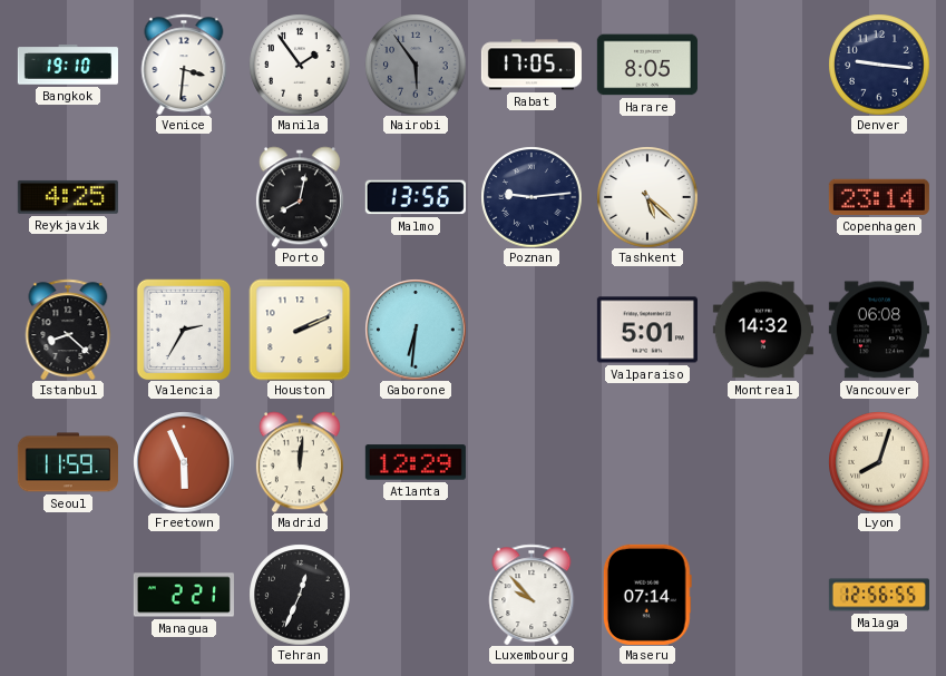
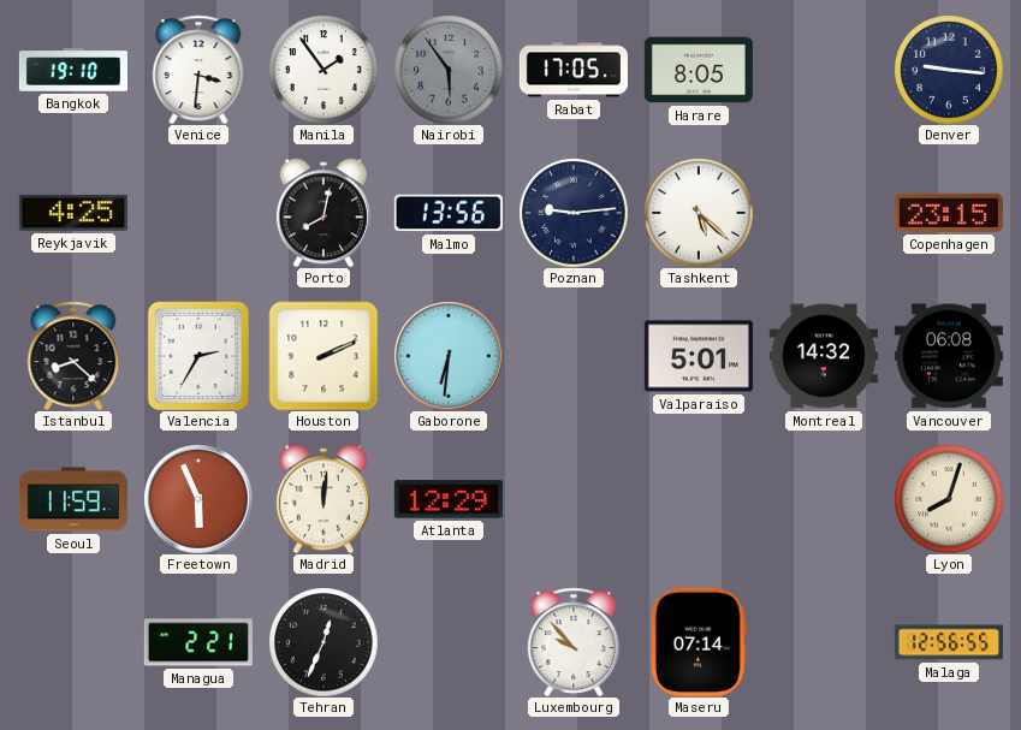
Copenhagen: 23:14 -> 23:15 (949, 213)
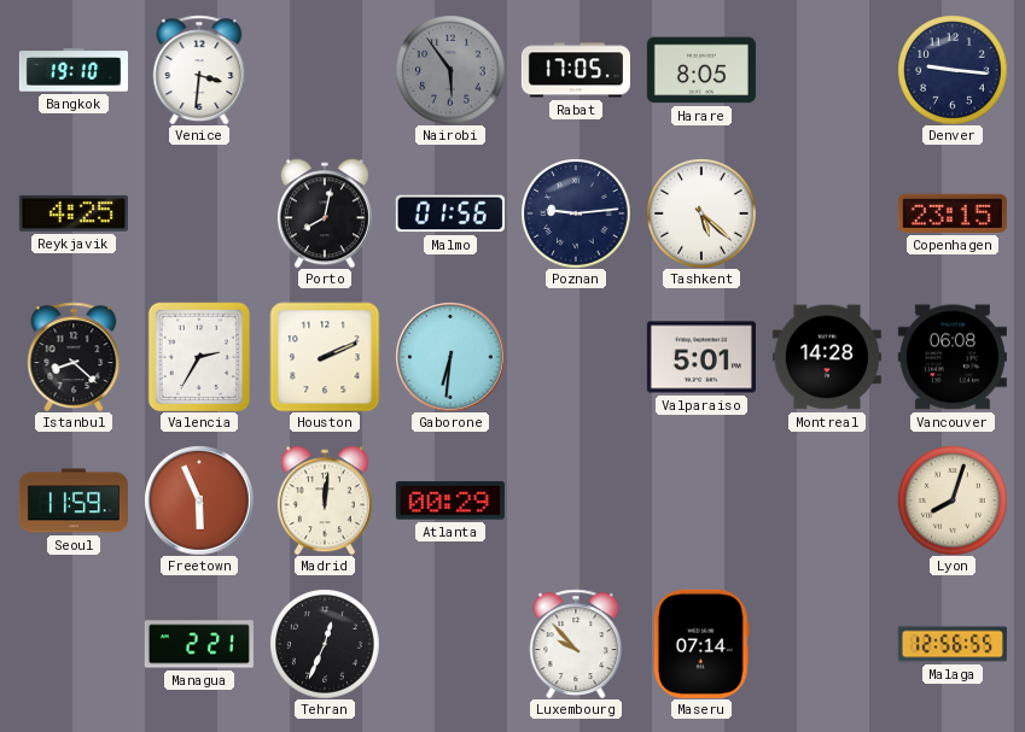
Manila: 1:54 -> none (323, 70)
Malmo: 13:56 -> 01:56 (450, 213)
Montreal: 14:32 -> 14:28 (827, 357)
Atlanta: 12:29 -> 00:29 (450, 500)
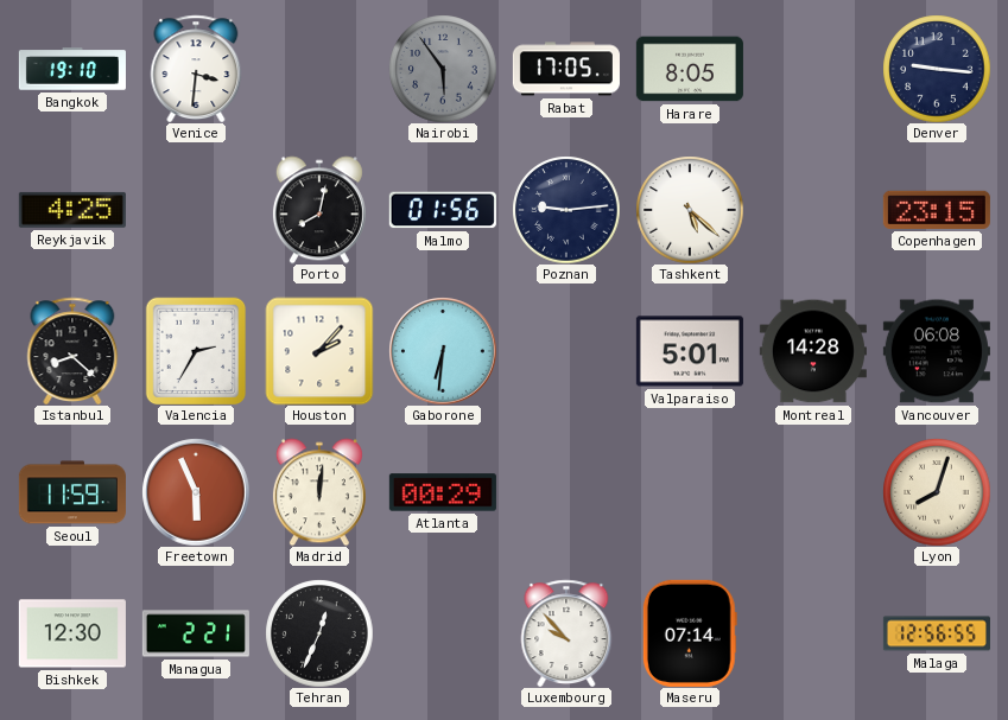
Houston: 2:11 -> 2:07 (319, 351)
Bishkek: none -> 12:30 (72, 633)
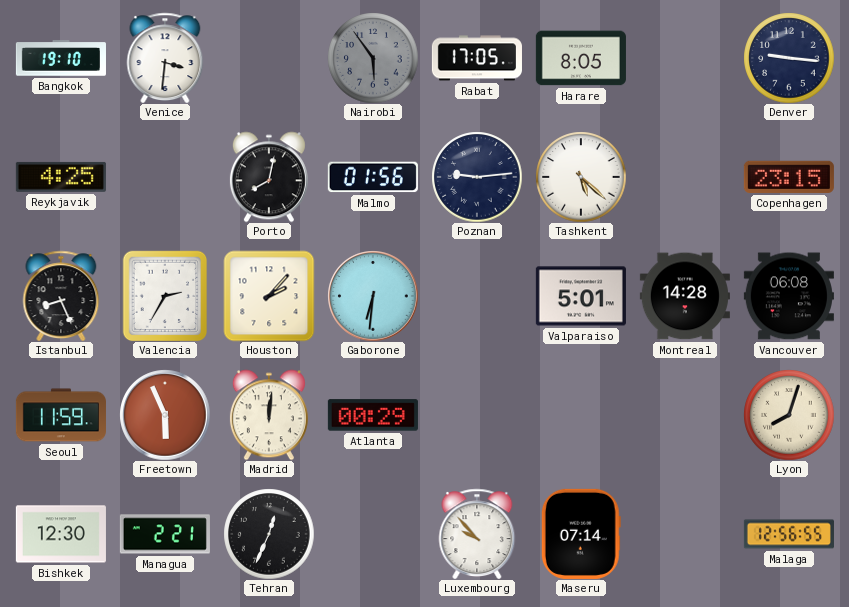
Istanbul: 8:22 -> 8:26 (61, 296)
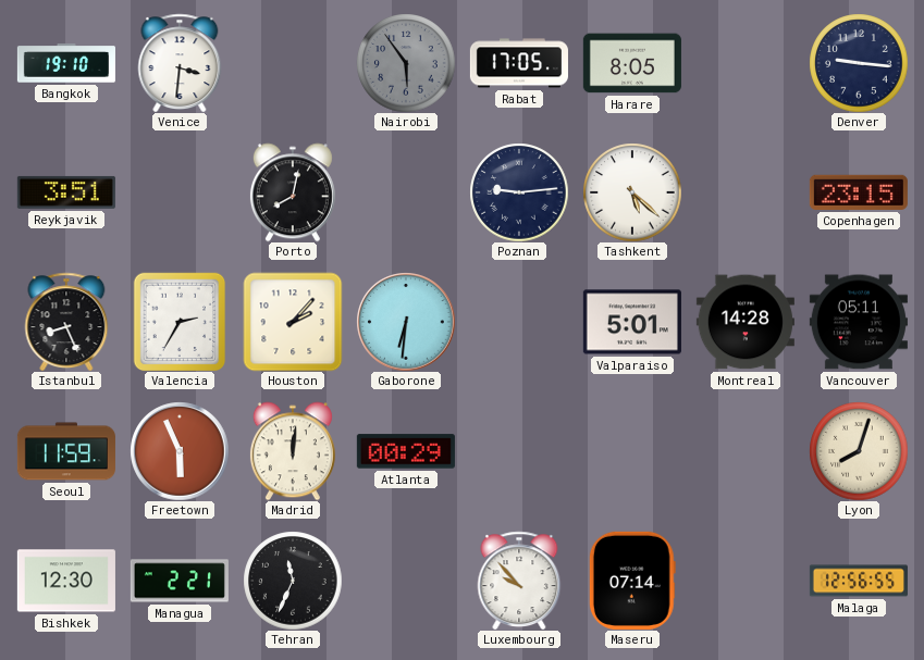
Reykjavik: 4:25 -> 3:51 (66, 192)
Malmo: 01:56 -> none (373, 177)
Vancouver: 06:08 -> 05:11 (859, 322)
Tehran: 12:34 -> 11:34 (293, 581)
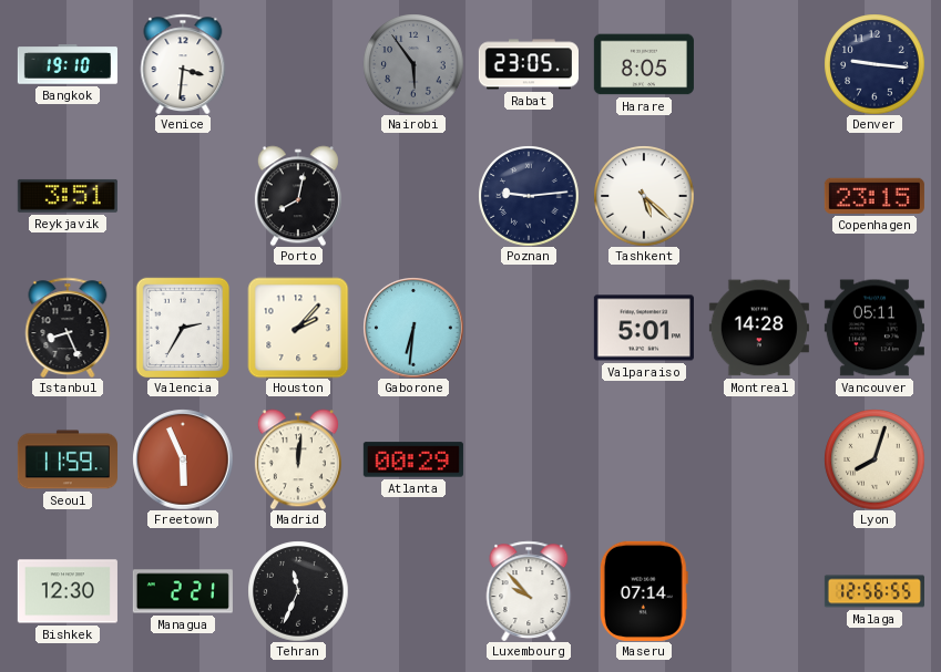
Rabat: 17:05 -> 23:05 (529, 64)
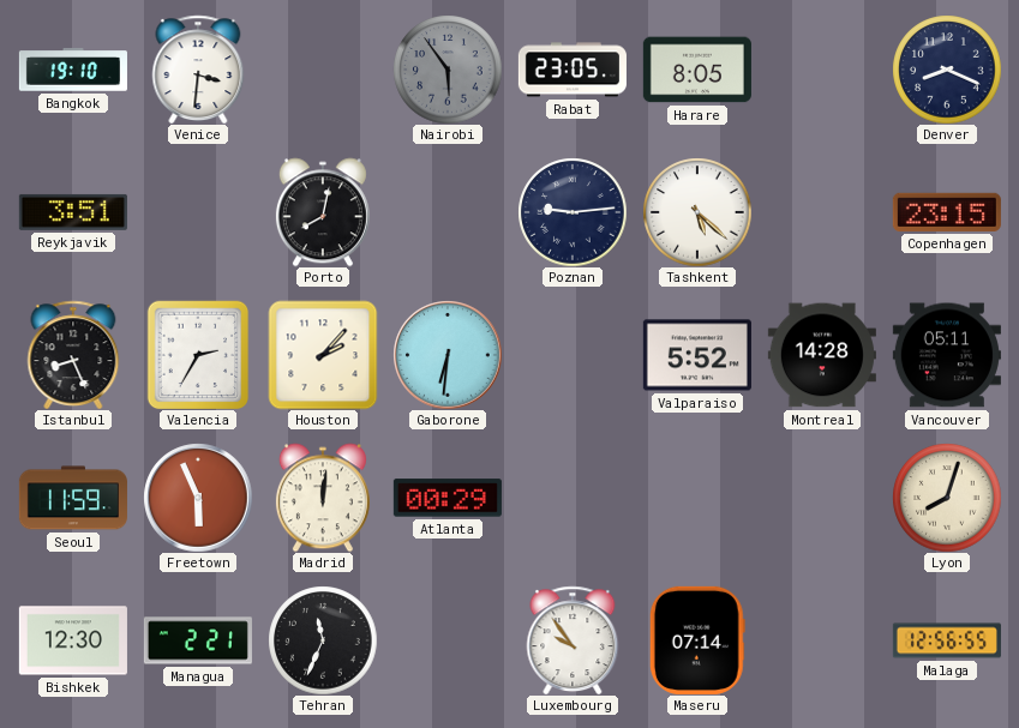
Denver: 9:16 -> 8:19 (947, 70)
Valparaiso: 5:01 -> 5:52 (697, 355)
Luxembourg: 9:53 -> 9:54 (573, 640)
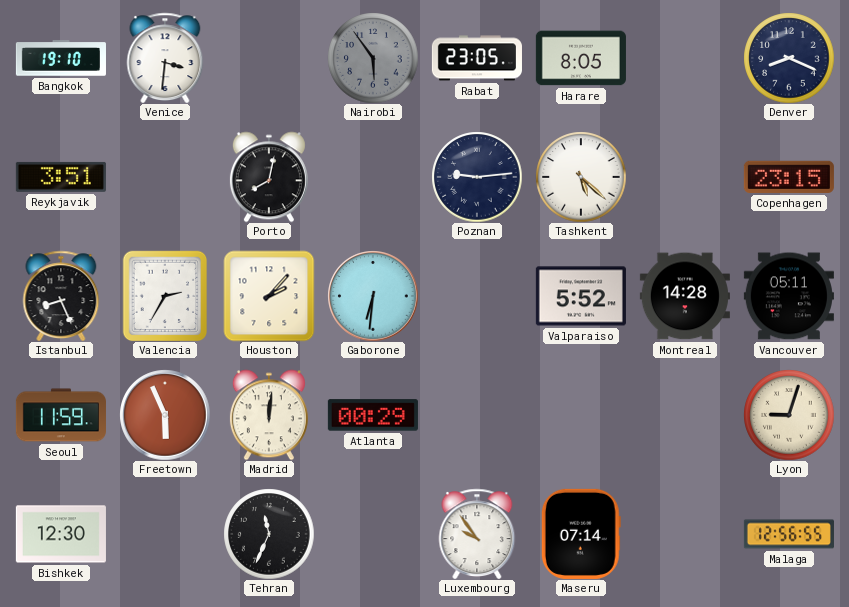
Lyon: 8:03 -> 9:03 (789, 415)
Managua: 2:21 -> none (198, 640)
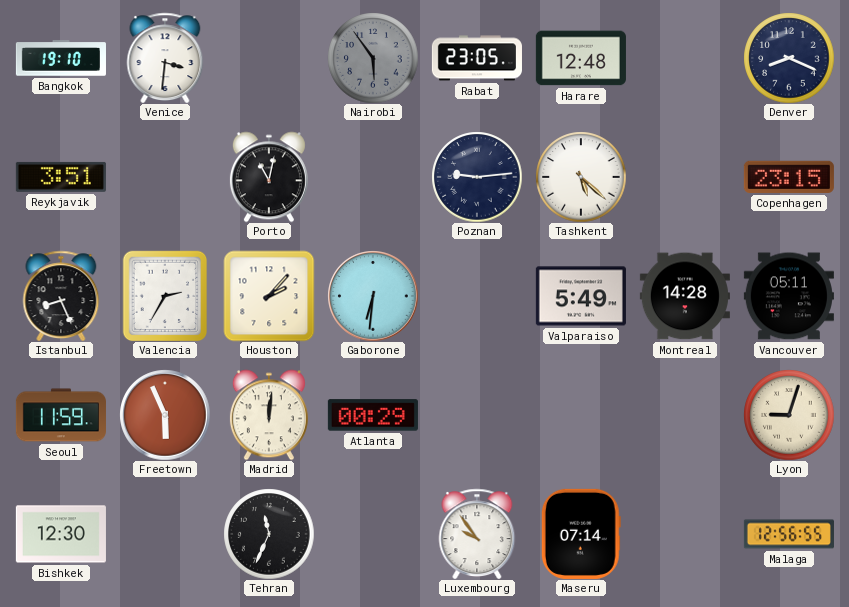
Harare: 8:05 -> 12:48 (581, 58)
Porto: 8:02 -> 11:02 (269, 177)
Valparaiso: 5:52 -> 5:49 (581, 296)
